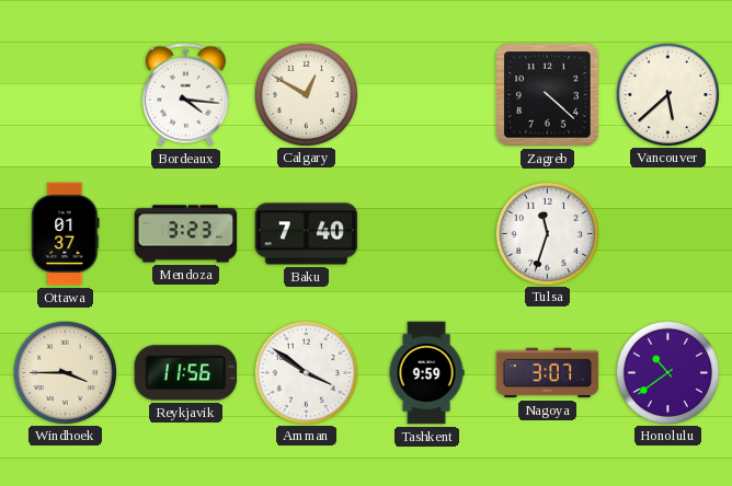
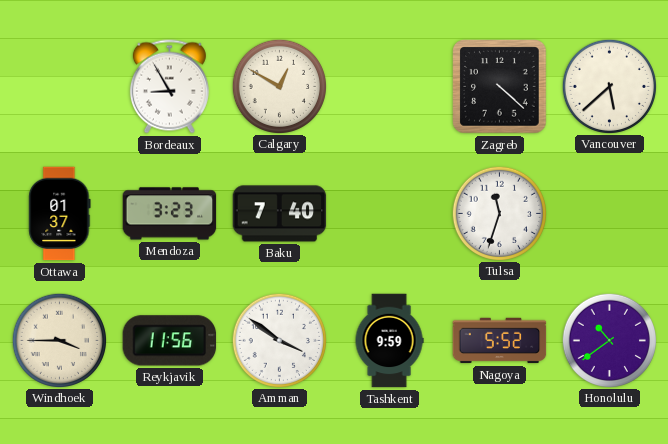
Bordeaux: 4:16 -> 8:55 (169, 87)
Nagoya: 3:07 -> 5:52 (500, 341)
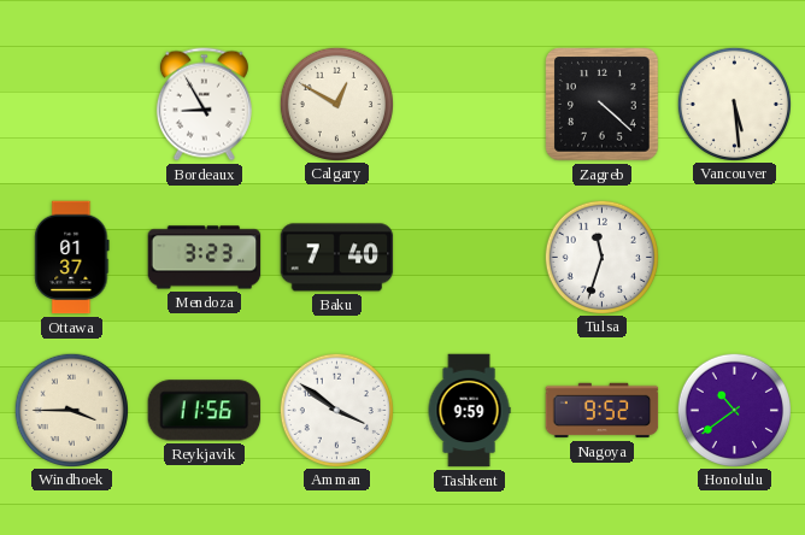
Vancouver: 5:38 -> 5:29 (734, 104)
Nagoya: 5:52 -> 9:52 (603, 411)
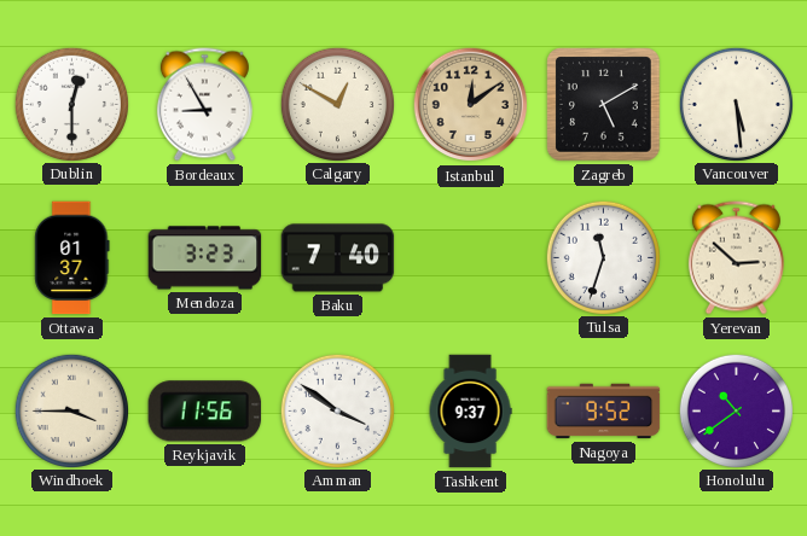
Dublin: none -> 12:30 (71, 104)
Istanbul: none -> 12:09 (471, 105)
Zagreb: 4:22 -> 5:10 (604, 105)
Yerevan: none -> 2:52 (736, 258)
Tashkent: 9:59 -> 9:37 (470, 412)
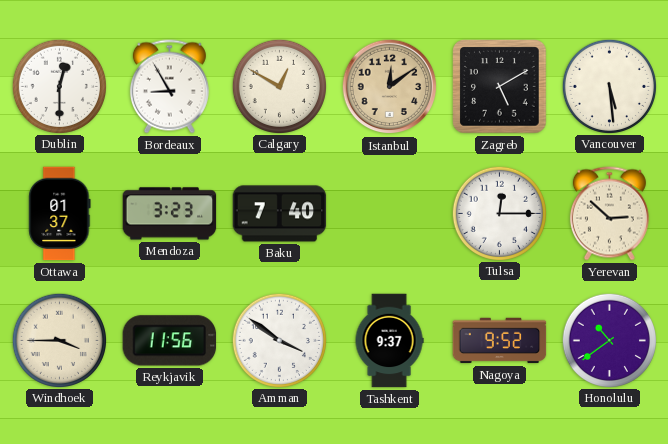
Tulsa: 11:33 -> 12:15 (499, 213)
